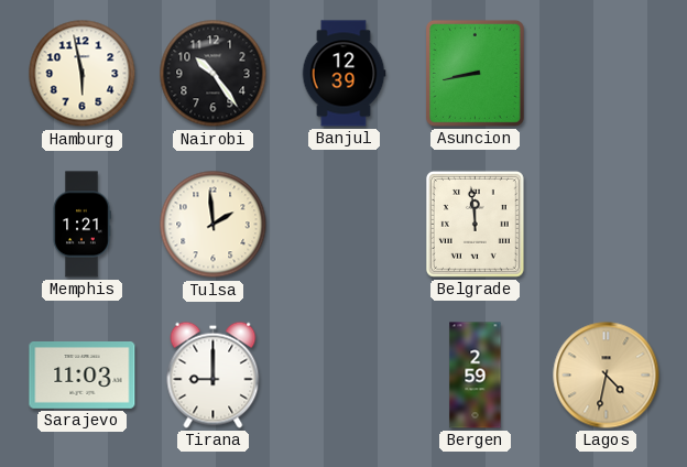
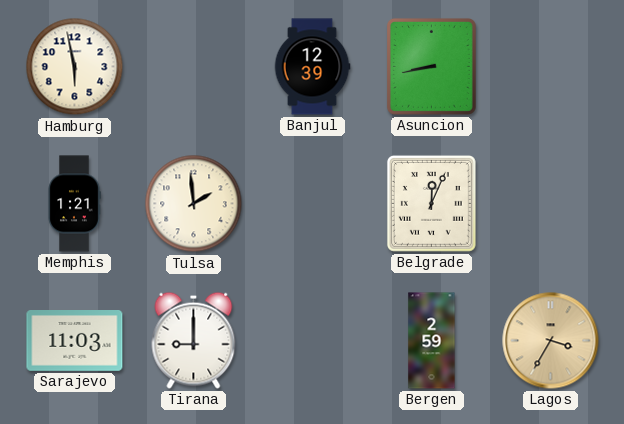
Nairobi: 10:24 -> none (214, 74)
Belgrade: 11:59 -> 12:04 (431, 203)
Lagos: 4:32 -> 3:35 (551, 341)
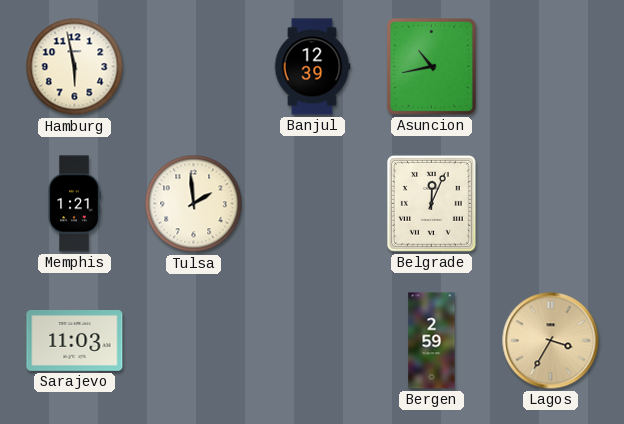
Asuncion: 8:43 -> 10:43 (431, 66)
Tirana: 9:00 -> none (194, 340)
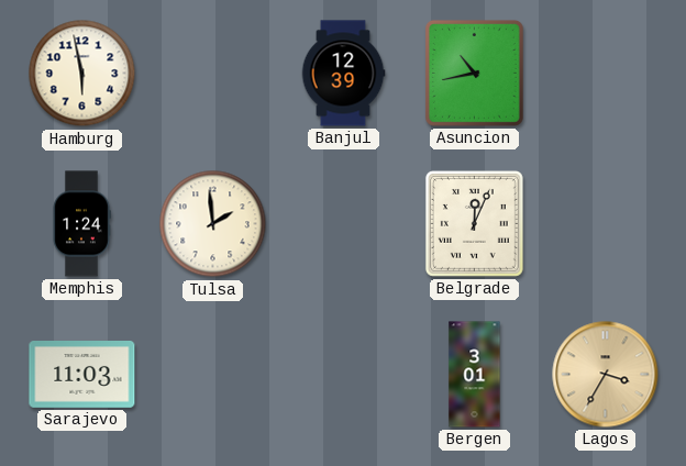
Memphis: 1:21 -> 1:24 (81, 224)
Bergen: 2:59 -> 3:01 (475, 375)
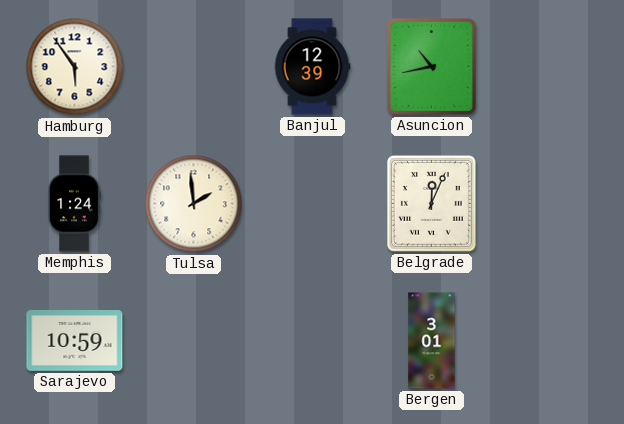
Hamburg: 5:58 -> 5:54 (75, 67)
Sarajevo: 11:03 -> 10:59 (75, 341)
Lagos: 3:35 -> none (606, 375)
